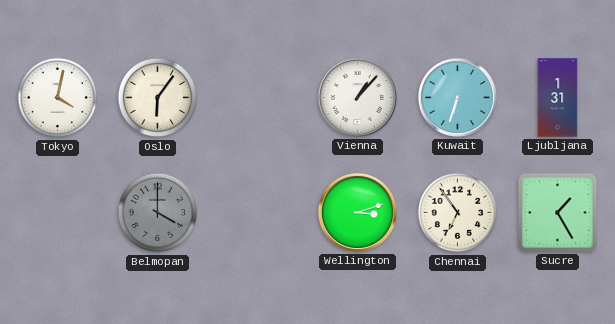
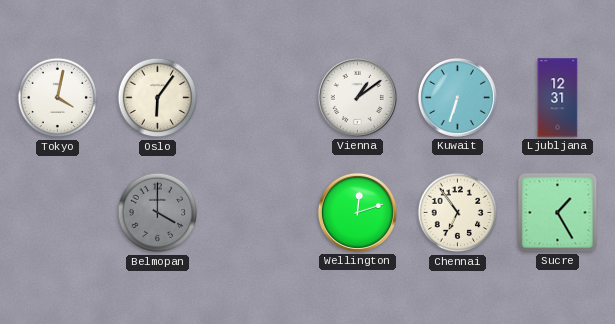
Vienna: 1:07 -> 1:09 (357, 97)
Ljubljana: 1:31 -> 12:31 (558, 98)
Wellington: 3:12 -> 12:12 (357, 212)
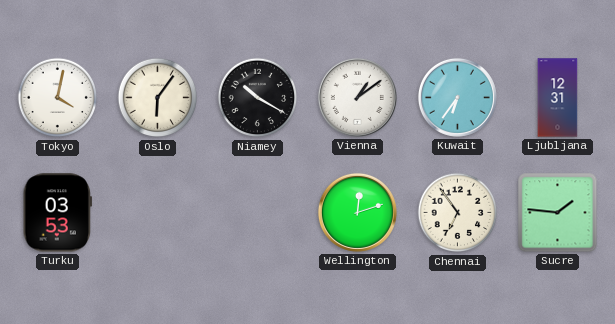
Niamey: none -> 10:20 (258, 98)
Kuwait: 6:33 -> 6:36 (457, 97)
Turku: none -> 03:53 (57, 213)
Belmopan: 4:00 -> none (158, 213)
Sucre: 1:25 -> 1:46 (558, 213)
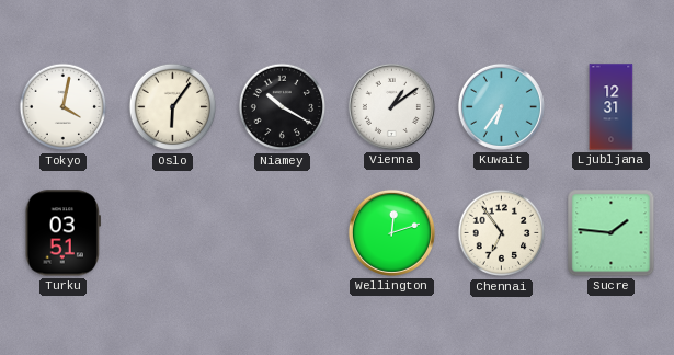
Turku: 03:53 -> 03:51 (62, 233)
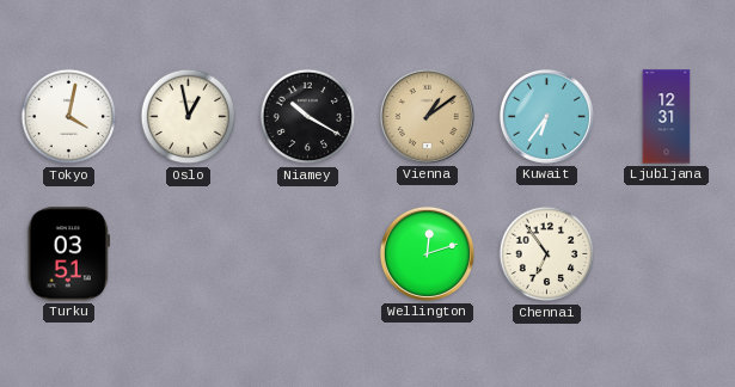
Oslo: 6:06 -> 12:58 (189, 117)
Vienna dial: white -> champagne (427, 116)
Sucre: 1:46 -> none (612, 233)
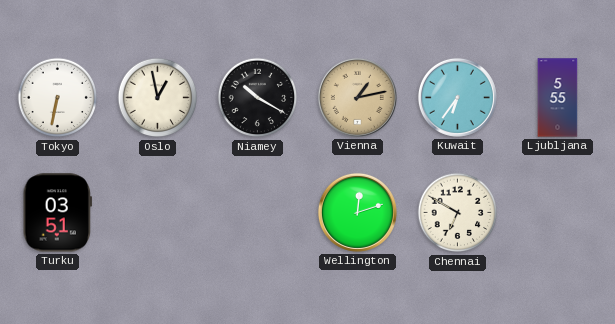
Tokyo: 4:02 -> 6:32 (58, 98)
Vienna: 1:09 -> 1:13 (357, 97)
Ljubljana: 12:31 -> 5:55 (558, 98)
Chennai: 6:54 -> 6:50 (458, 213)
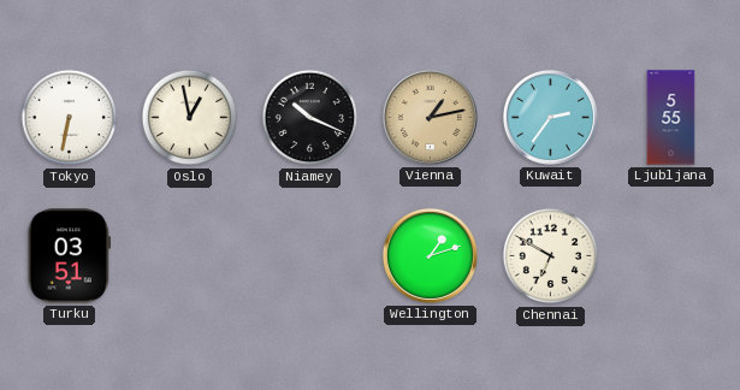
Niamey: 10:20 -> 10:19 (310, 118)
Kuwait: 6:36 -> 2:36 (550, 117)
Wellington: 12:12 -> 1:12 (430, 255)
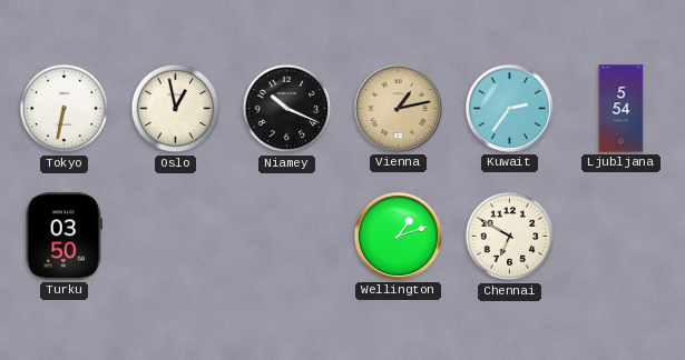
Ljubljana: 5:55 -> 5:54 (622, 109)
Turku: 03:51 -> 03:50 (63, 237)
